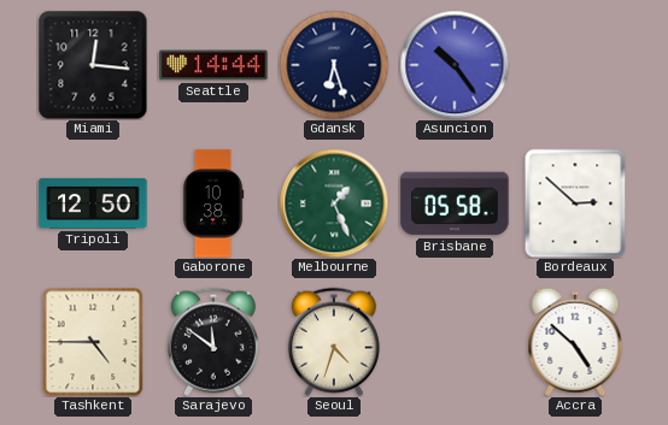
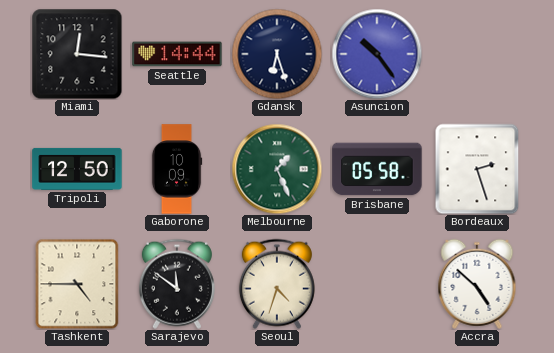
Gaborone: 10:38 -> 10:09 (177, 169)
Bordeaux: 2:52 -> 2:27 (477, 169)
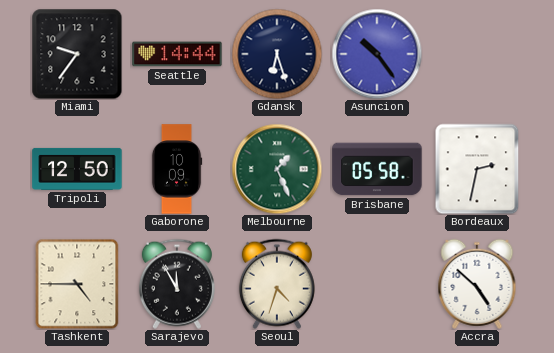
Miami: 12:16 -> 9:36 (77, 54)
Bordeaux: 2:27 -> 2:32 (477, 169)
Sarajevo: 11:51 -> 11:55 (177, 284)
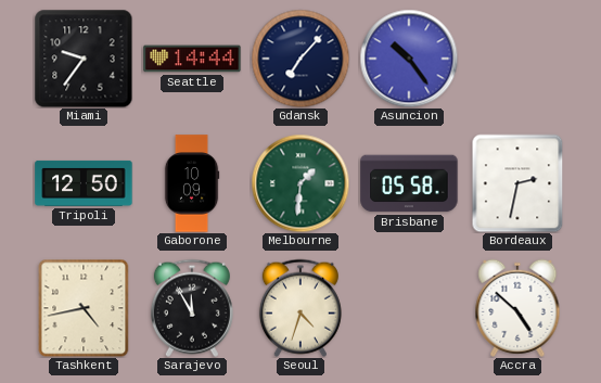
Gdansk: 6:27 -> 7:07 (300, 59)
Melbourne: 1:26 -> 1:31 (300, 183)
Tashkent: 4:45 -> 4:43 (84, 308)
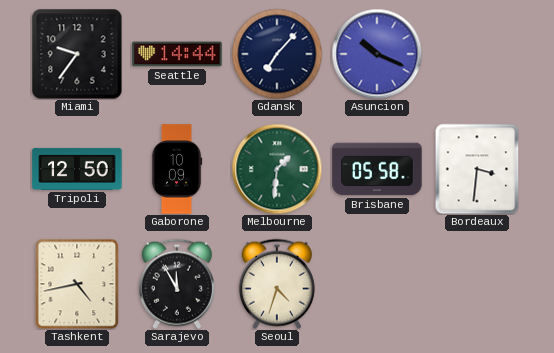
Asuncion: 10:24 -> 10:19 (377, 54)
Bordeaux: 2:32 -> 3:31 (477, 169)
Accra: 4:52 -> none (517, 308)
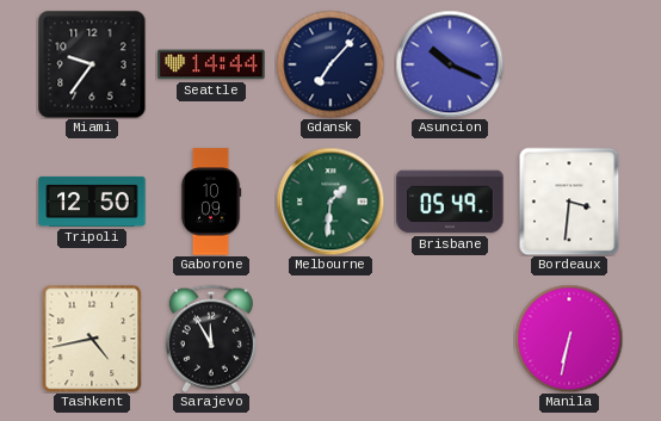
Brisbane: 05:58 -> 05:49 (450, 202)
Seoul: 4:33 -> none (277, 284)
Manila: none -> 6:32 (569, 339)
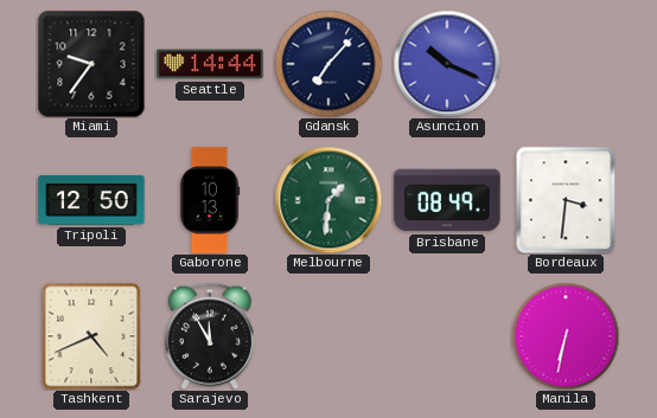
Gaborone: 10:09 -> 10:13 (210, 200)
Brisbane: 05:49 -> 08:49 (447, 200)
Tashkent: 4:43 -> 4:41 (91, 336)
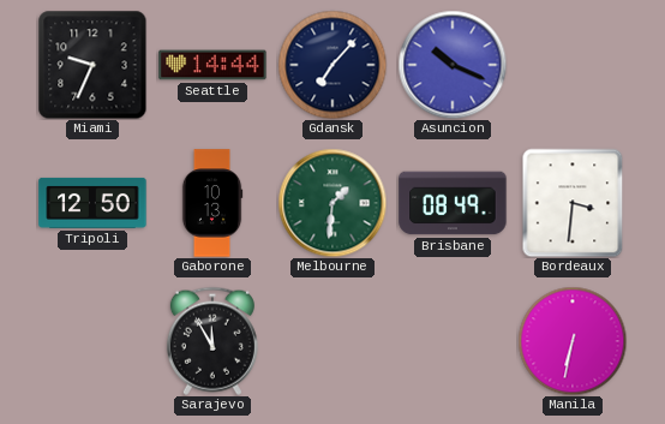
Miami: 9:36 -> 9:34 (92, 65)
Tashkent: 4:41 -> none (91, 336)
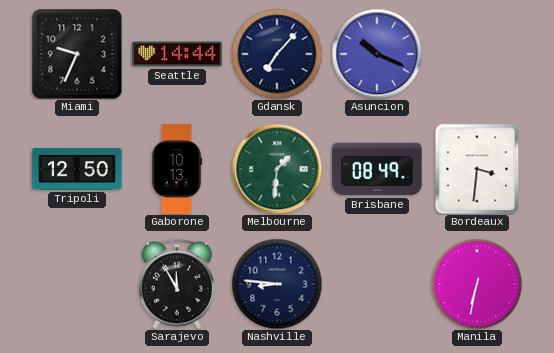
Nashville: none -> 8:46 (277, 284)
